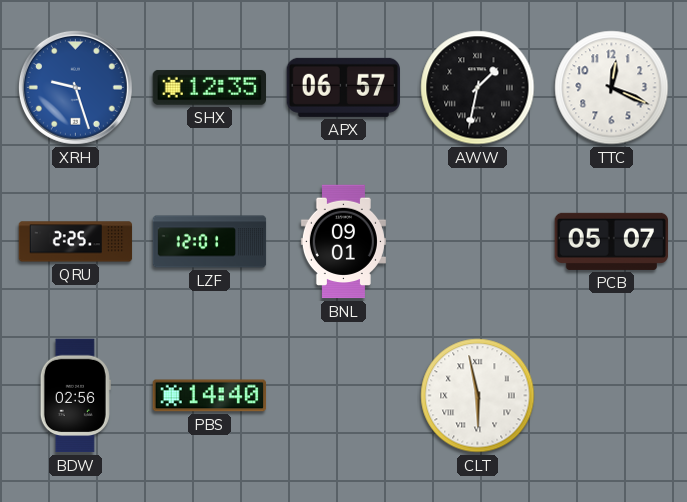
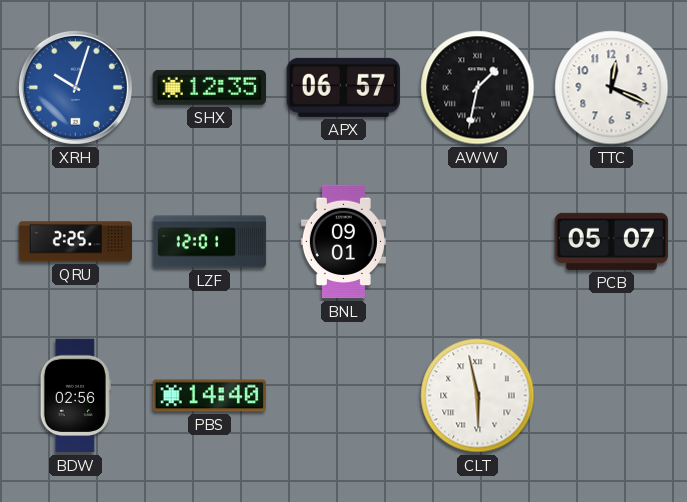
XRH: 9:27 -> 10:03 (75, 87)
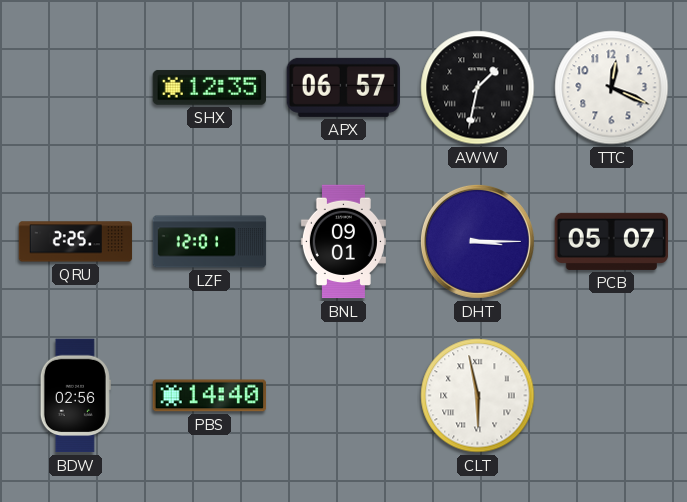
XRH: 10:03 -> none (75, 87)
DHT: none -> 3:15 (477, 241)
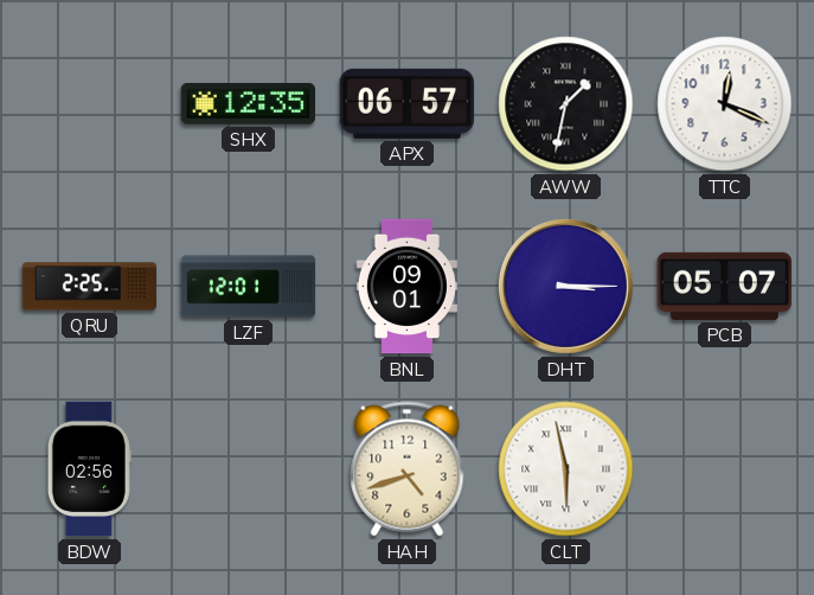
PBS: 14:40 -> none (209, 396)
HAH: none -> 4:42 (408, 469)
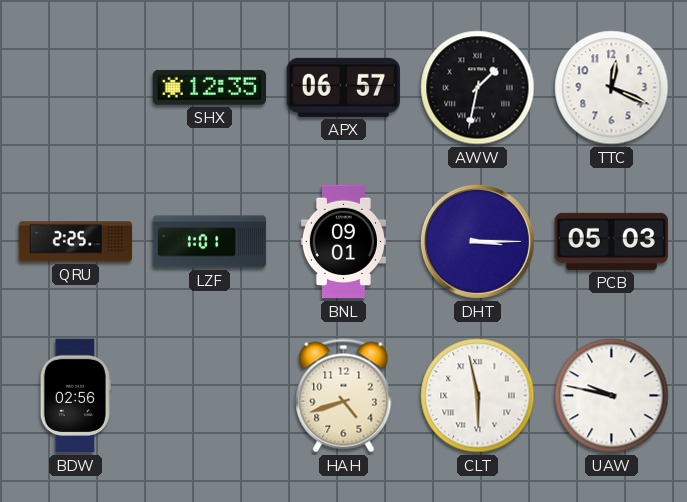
LZF: 12:01 -> 1:01 (210, 242)
PCB: 05:07 -> 05:03 (612, 241)
UAW: none -> 9:47 (612, 396)
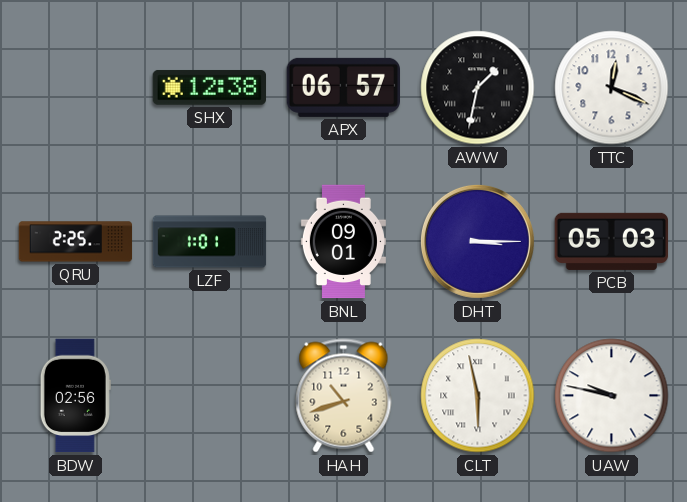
SHX: 12:35 -> 12:38 (209, 87)
HAH: 4:42 -> 10:42 (344, 396)
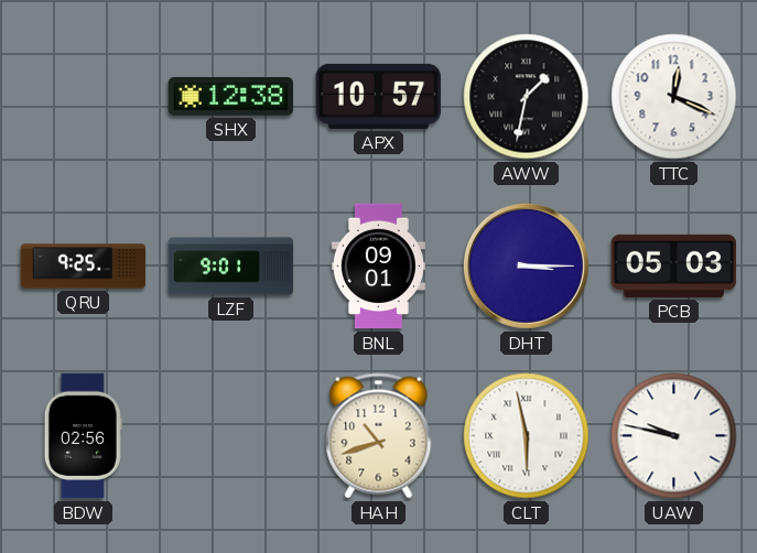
APX: 06:57 -> 10:57 (378, 96)
QRU: 2:25 -> 9:25 (84, 267)
LZF: 1:01 -> 9:01 (231, 267)
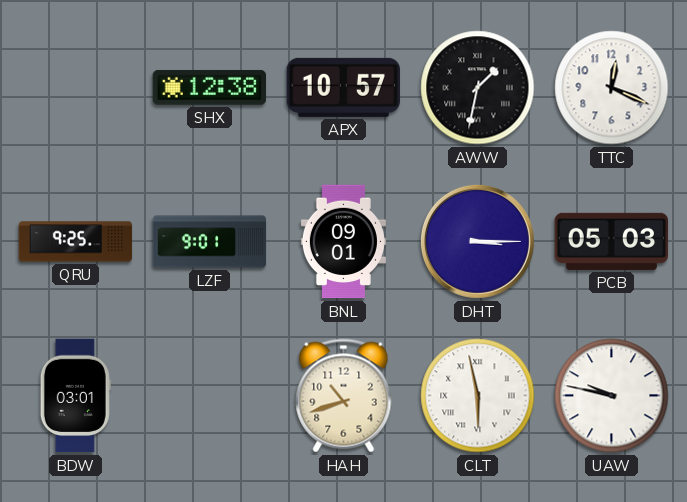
BDW: 02:56 -> 03:01 (75, 396)
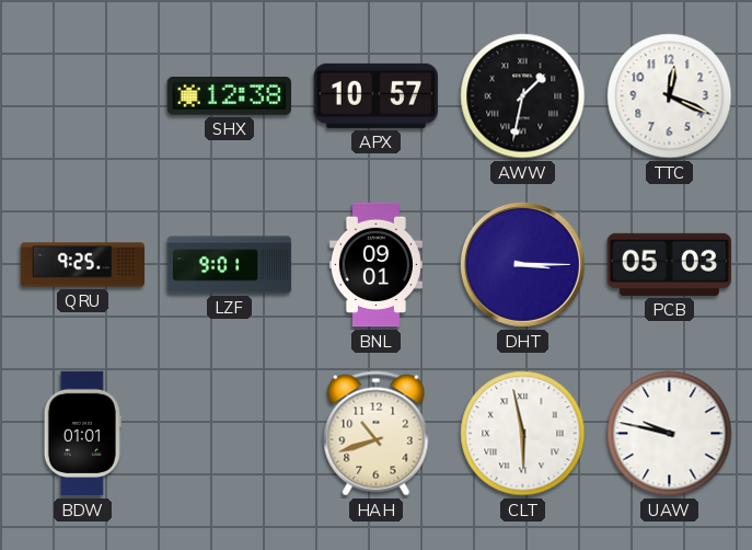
BDW: 03:01 -> 01:01 (82, 434)
